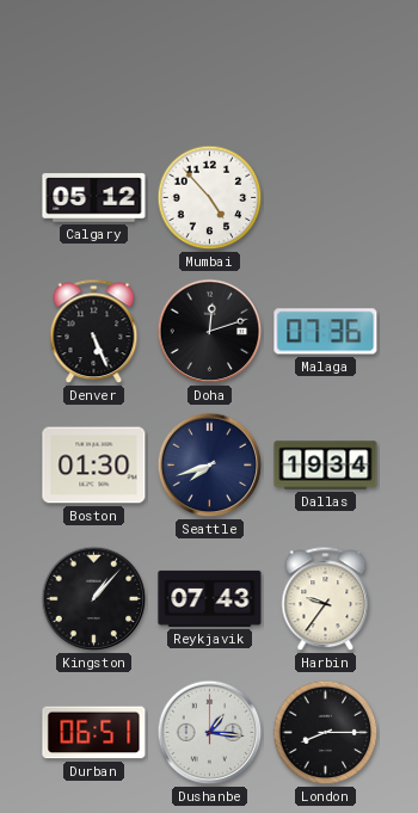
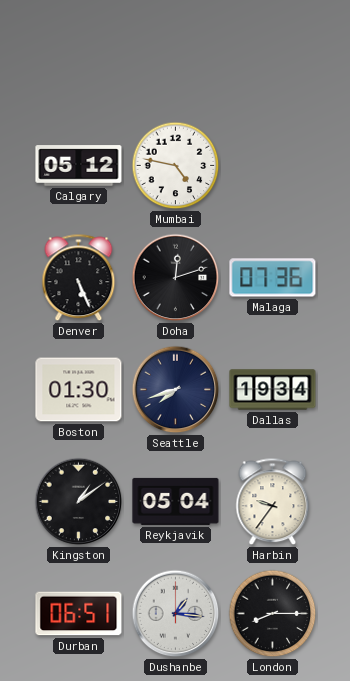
Mumbai: 4:53 -> 4:47 (176, 166)
Kingston: 1:07 -> 1:09 (79, 502)
Reykjavik: 07:43 -> 05:04 (176, 501)
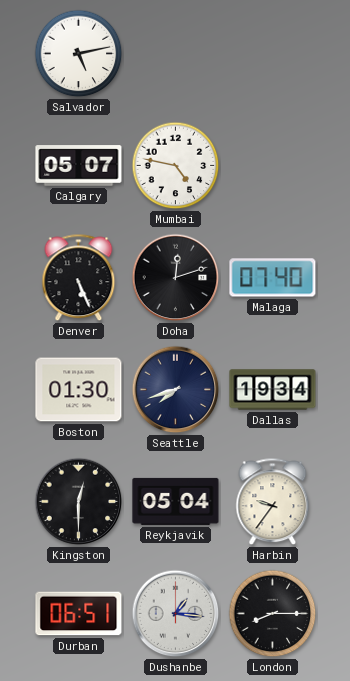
Salvador: none -> 5:13 (79, 54)
Calgary: 05:12 -> 05:07 (79, 166)
Malaga: 07:36 -> 07:40 (273, 278)
Kingston: 1:09 -> 12:30 (79, 502)
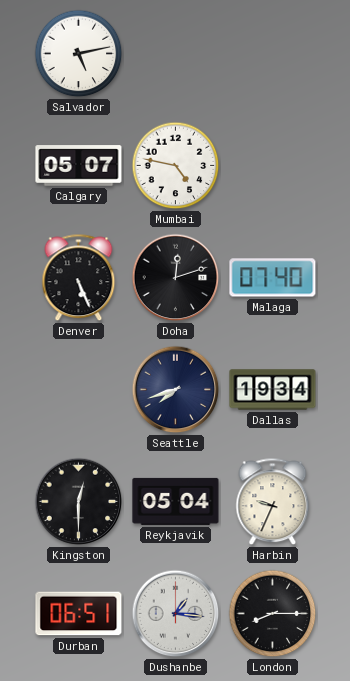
Boston: 01:30 -> none (79, 390)
Harbin: 9:36 -> 9:34 (273, 502)
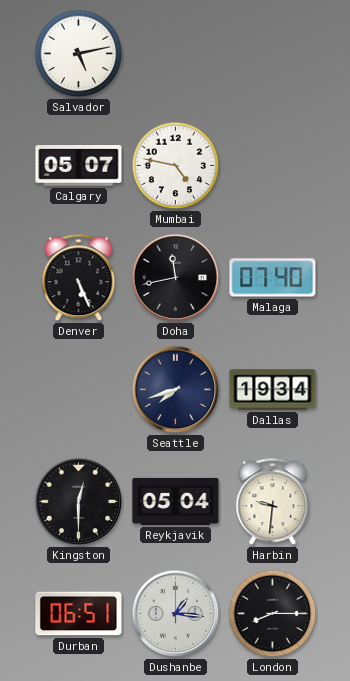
Doha: 12:12 -> 11:43 (176, 278)
Harbin: 9:34 -> 9:31 (273, 502)
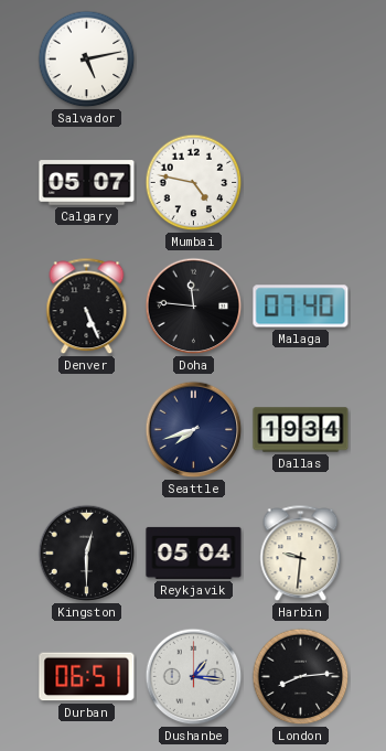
Doha: 11:43 -> 11:46 (194, 307)
London: 8:15 -> 8:14 (301, 677)
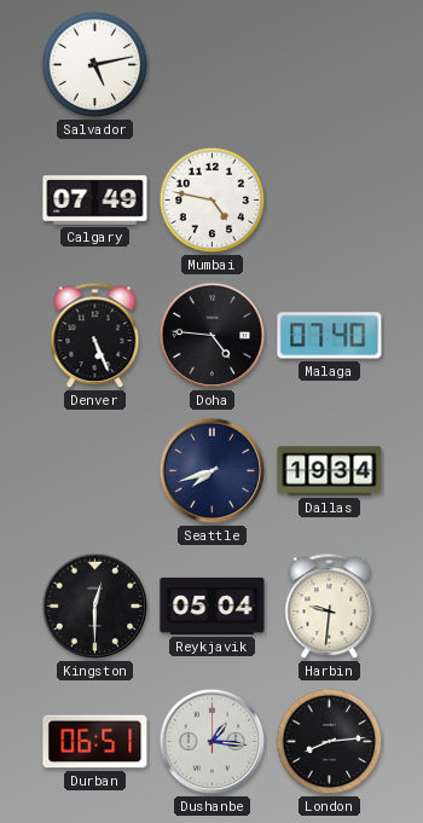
Calgary: 05:07 -> 07:49 (95, 201)
Doha: 11:46 -> 4:46 (213, 336)
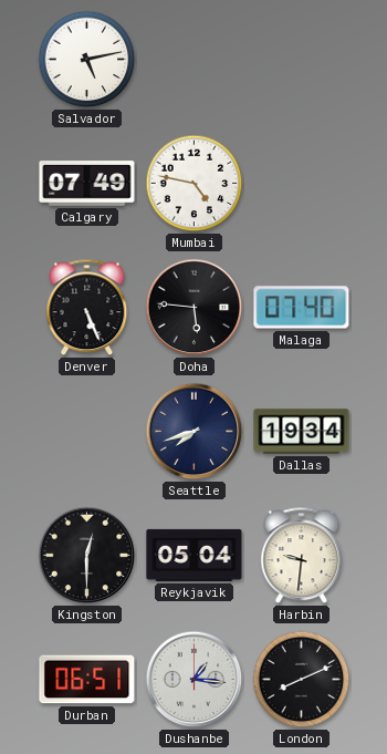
Doha: 4:46 -> 5:46 (195, 308)
London: 8:14 -> 8:11 (302, 680)
